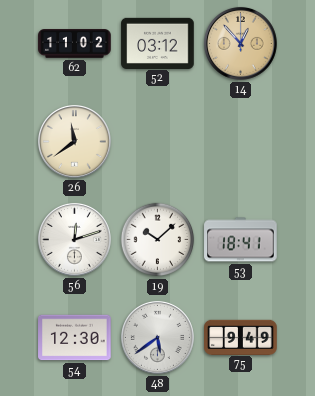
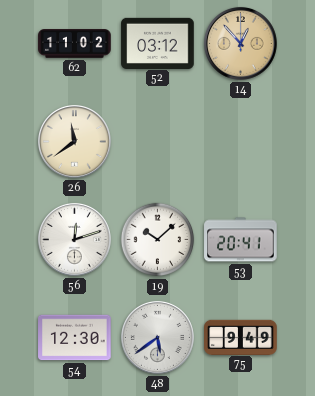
53: 18:41 -> 20:41 (241, 240)
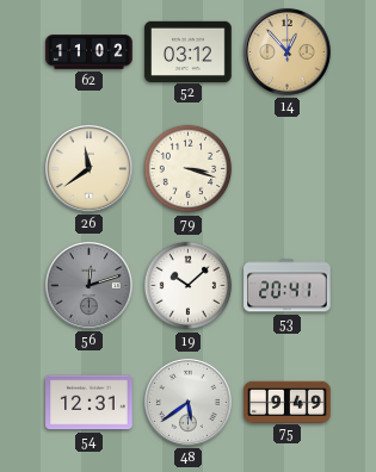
79: none -> 3:18 (189, 169)
56 dial: white -> grey (88, 285)
54: 12:30 -> 12:31 (90, 403)
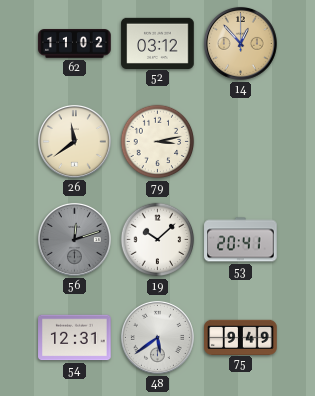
79: 3:18 -> 3:13 (158, 142)
